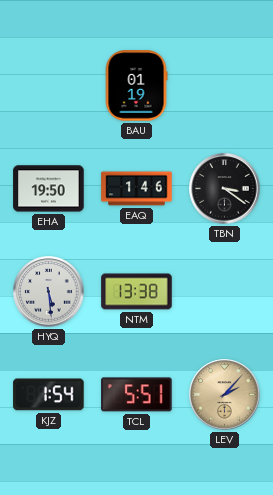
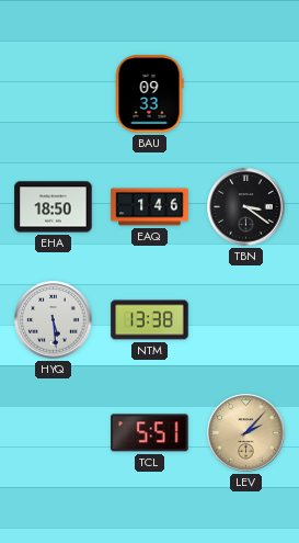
BAU: 01:19 -> 09:33 (149, 94)
EHA: 19:50 -> 18:50 (54, 207)
KJZ: 1:54 -> none (49, 395)
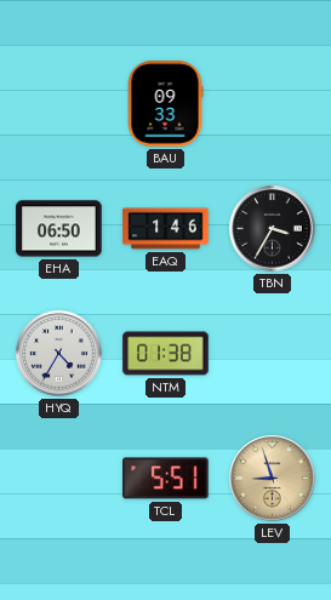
EHA: 18:50 -> 06:50 (59, 229)
TBN: 3:21 -> 3:35 (273, 229)
HYQ: 5:29 -> 4:35 (59, 354)
NTM: 13:38 -> 01:38 (166, 354)
LEV: 2:07 -> 8:57 (273, 479)
